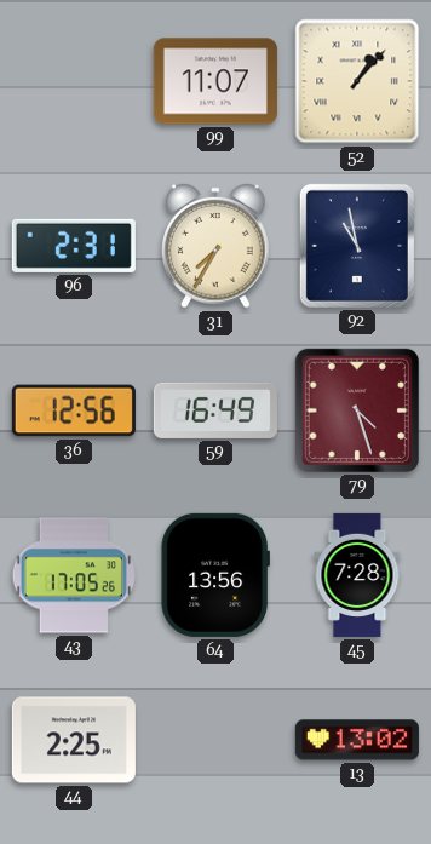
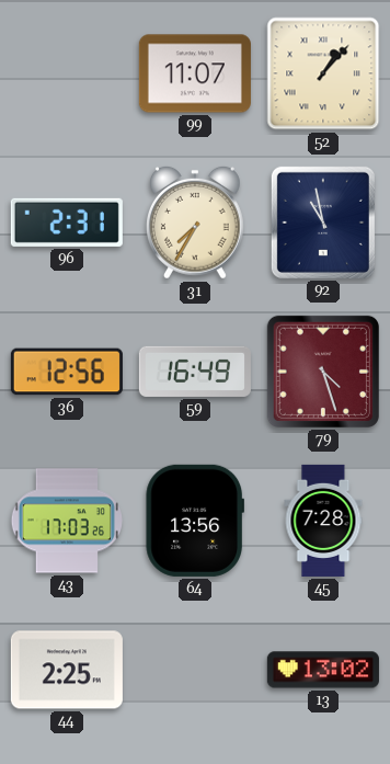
43: 17:05 -> 17:03 (66, 521)
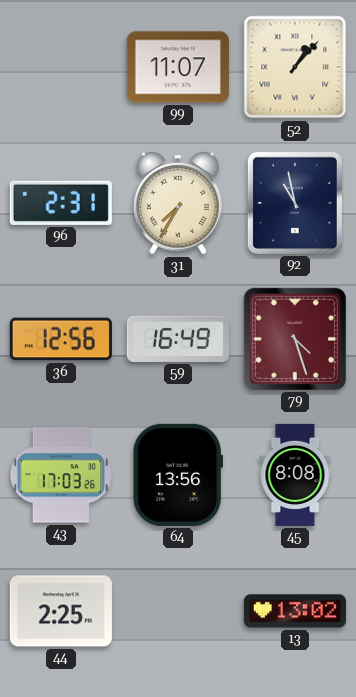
45: 7:28 -> 8:08 (295, 475)
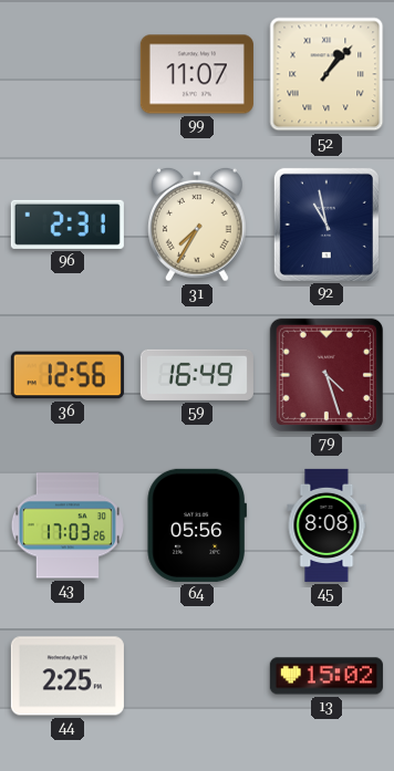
64: 13:56 -> 05:56 (196, 525)
13: 13:02 -> 15:02 (326, 676)
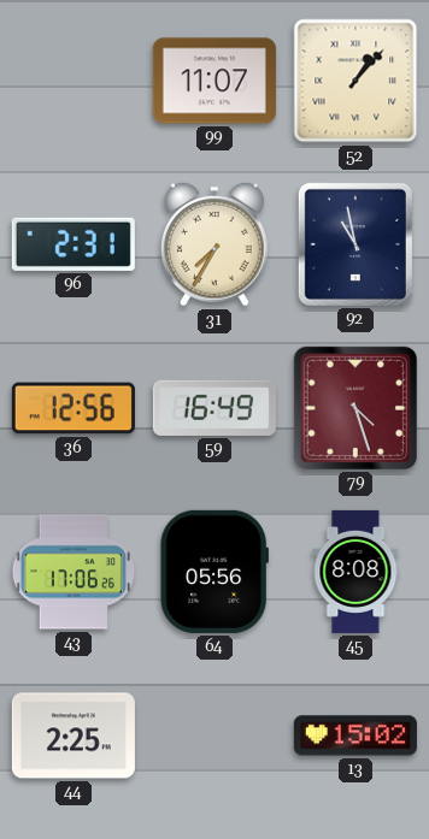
43: 17:03 -> 17:06 (72, 572)
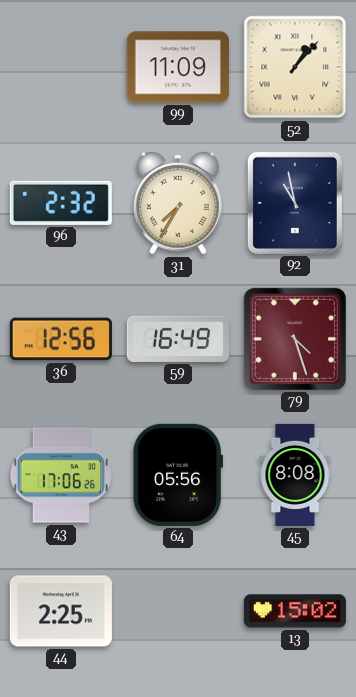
99: 11:07 -> 11:09 (178, 67)
96: 2:31 -> 2:32 (61, 203)
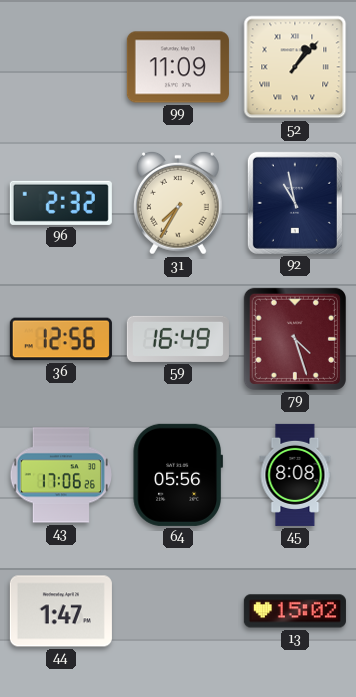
44: 2:25 -> 1:47 (61, 611)
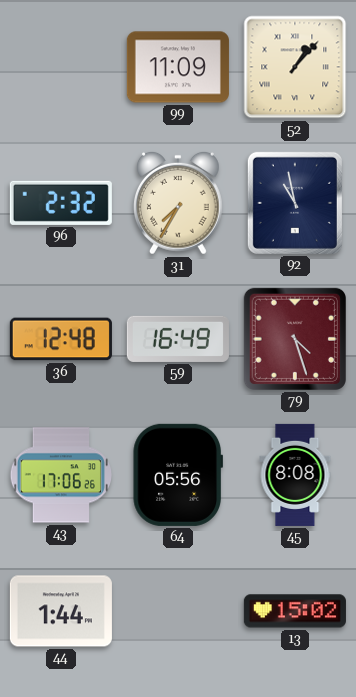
36: 12:56 -> 12:48 (61, 339)
44: 1:47 -> 1:44 (61, 611)
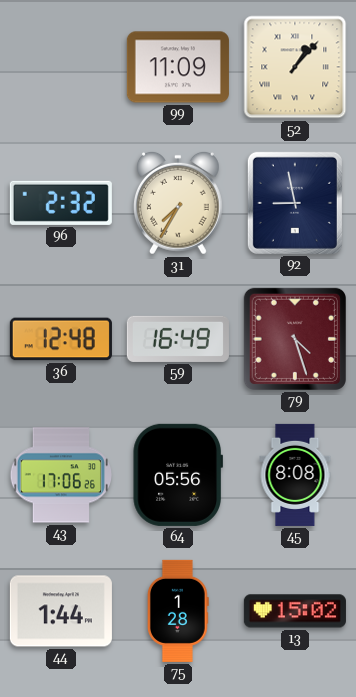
92: 10:58 -> 8:58 (295, 203)
75: none -> 1:28 (178, 611)
